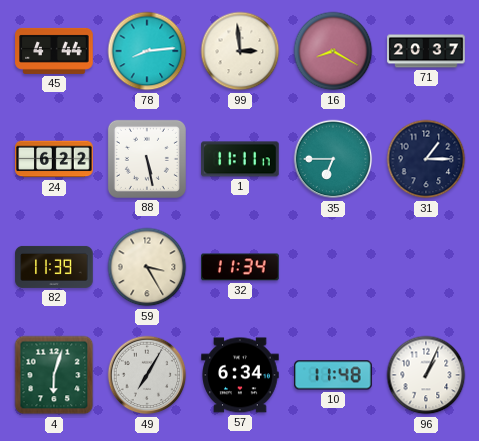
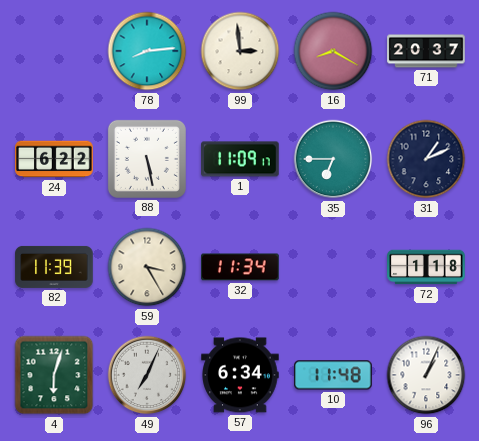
45: 4:44 -> none (54, 51)
1: 11:11 -> 11:09 (240, 159)
31: 1:15 -> 1:11 (426, 159)
72: none -> 1:18 (426, 267)
49: 7:05 -> 7:04 (147, 375)
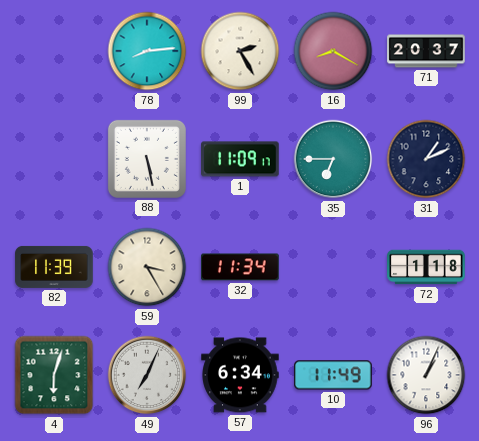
99: 2:59 -> 2:25 (240, 51)
24: 6:22 -> none (54, 159)
10: 11:48 -> 11:49 (333, 375)
